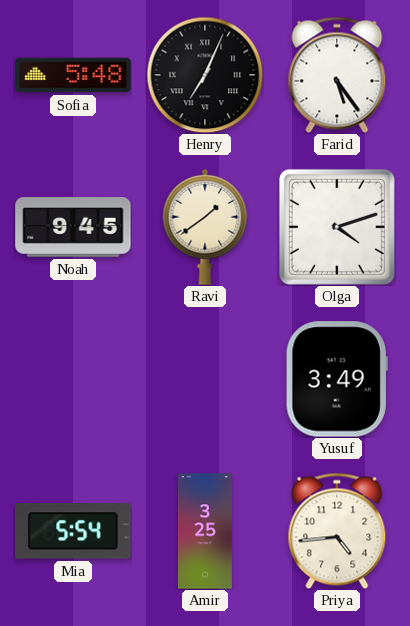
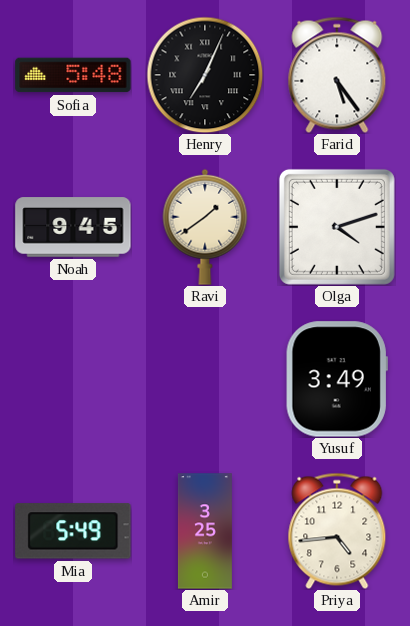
Mia: 5:54 -> 5:49 (73, 531)
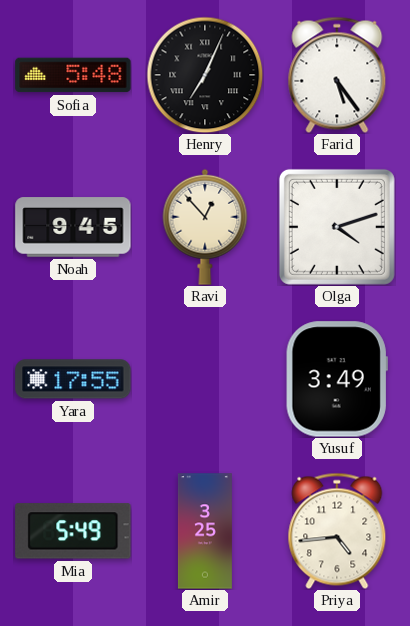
Ravi: 1:39 -> 12:53 (205, 227)
Yara: none -> 17:55 (73, 379)
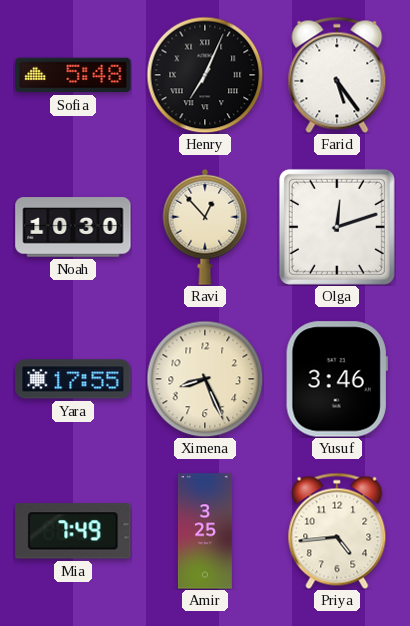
Noah: 9:45 -> 10:30 (73, 227)
Olga: 4:12 -> 12:12 (337, 227)
Ximena: none -> 8:26 (205, 379)
Yusuf: 3:49 -> 3:46 (337, 379)
Mia: 5:49 -> 7:49 (73, 531)
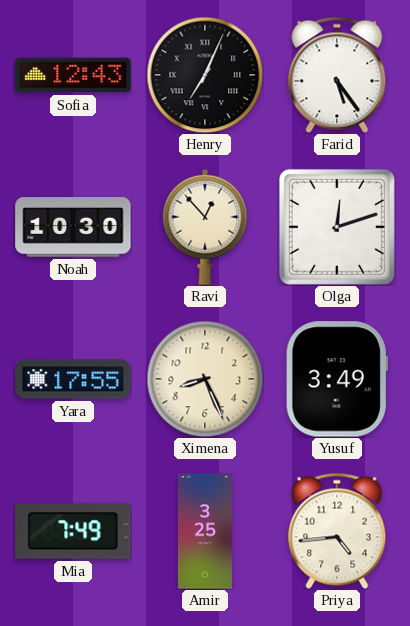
Sofia: 5:48 -> 12:43 (73, 75)
Yusuf: 3:46 -> 3:49 (337, 379)
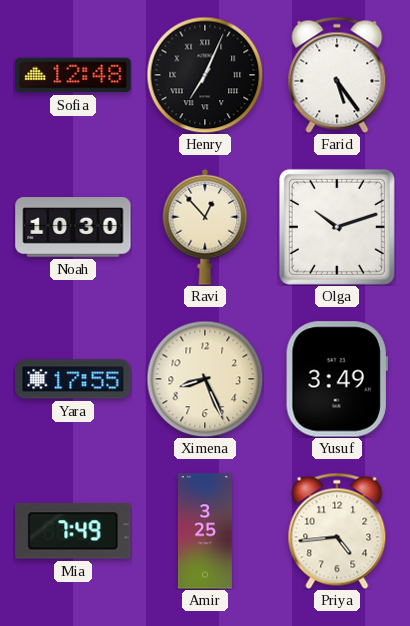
Sofia: 12:43 -> 12:48 (73, 75)
Olga: 12:12 -> 10:12 (337, 227)
